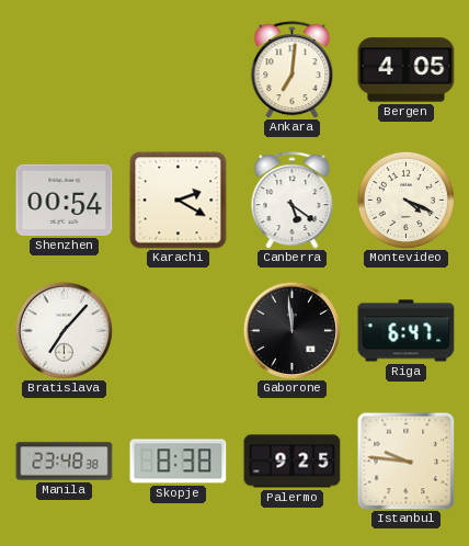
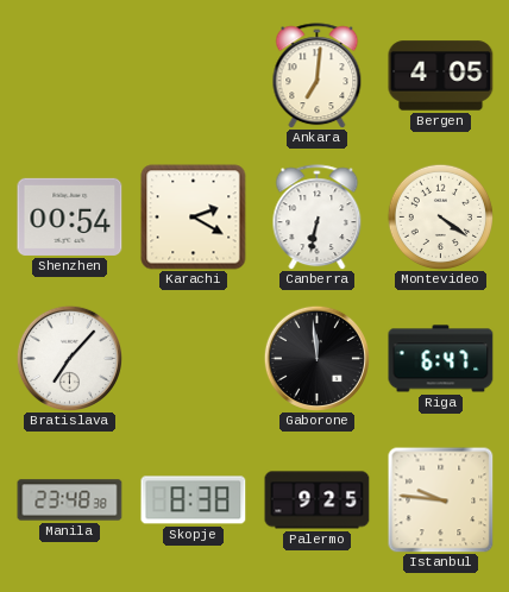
Canberra: 5:21 -> 6:32 (318, 218)
Montevideo: 4:19 -> 4:21 (440, 216)
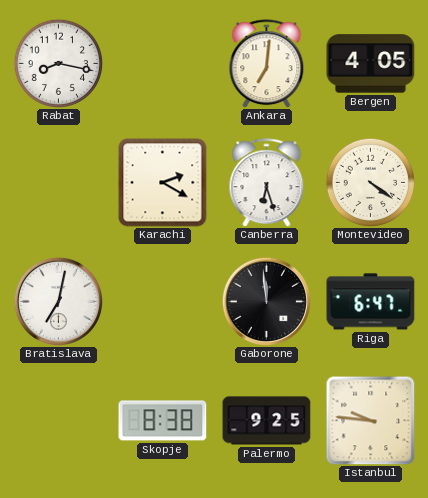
Rabat: none -> 8:17 (58, 63)
Shenzhen: 00:54 -> none (70, 216)
Canberra: 6:32 -> 6:27 (267, 183)
Bratislava: 7:07 -> 7:02 (58, 301)
Manila: 23:48 -> none (70, 500)
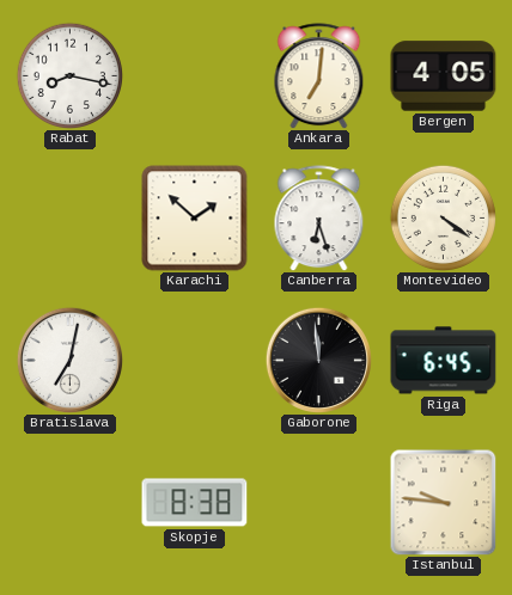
Karachi: 2:20 -> 1:52 (195, 219)
Riga: 6:47 -> 6:45 (444, 361)
Palermo: 9:25 -> none (267, 421)
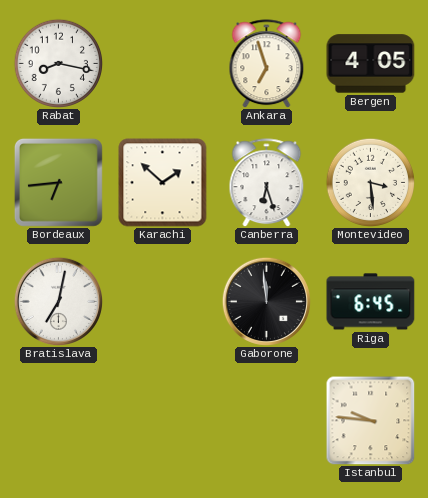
Ankara: 7:01 -> 6:57 (267, 64)
Bordeaux: none -> 6:44 (58, 182)
Montevideo: 4:21 -> 3:29 (370, 182)
Skopje: 8:38 -> none (195, 503)
